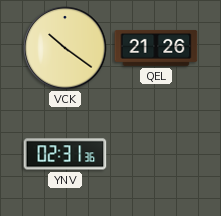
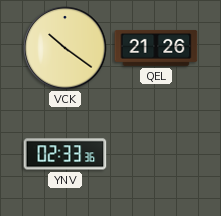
YNV: 02:31 -> 02:33 (65, 154)
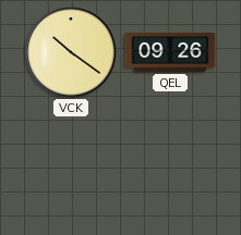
QEL: 21:26 -> 09:26 (170, 52)
YNV: 02:33 -> none (65, 154)
